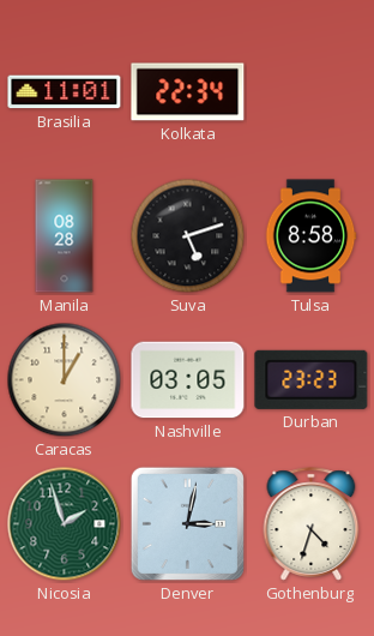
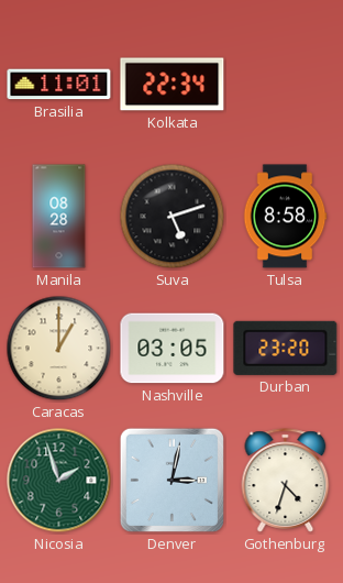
Durban: 23:23 -> 23:20 (286, 348)
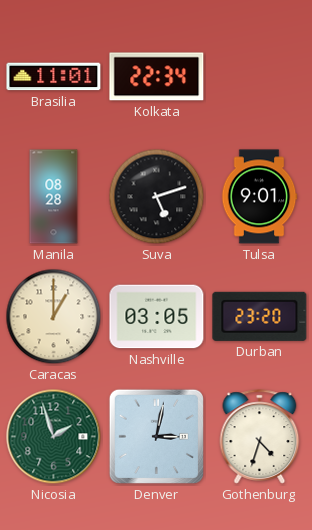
Tulsa: 8:58 -> 9:01 (259, 197)
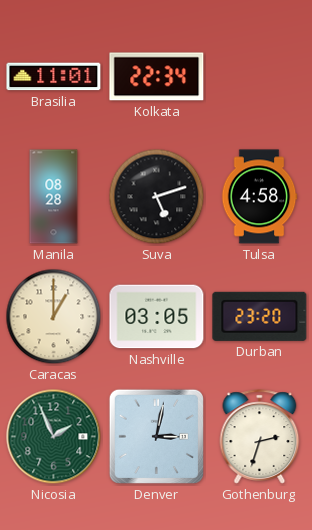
Tulsa: 9:01 -> 4:58 (259, 197)
Nicosia: 1:57 -> 1:56 (54, 437)
Gothenburg: 4:33 -> 2:33 (260, 437)
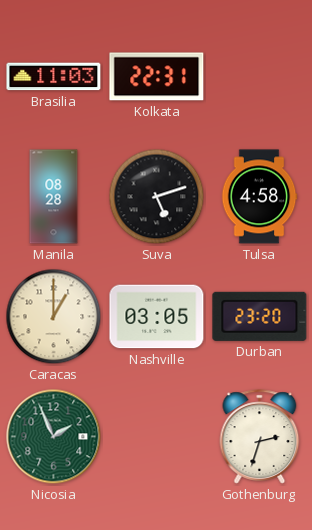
Brasilia: 11:01 -> 11:03 (54, 77)
Kolkata: 22:34 -> 22:31 (157, 77)
Denver: 3:02 -> none (156, 436)
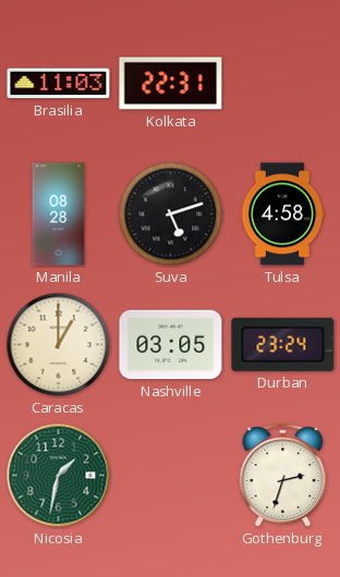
Durban: 23:20 -> 23:24 (283, 344)
Nicosia: 1:56 -> 1:32 (59, 476)
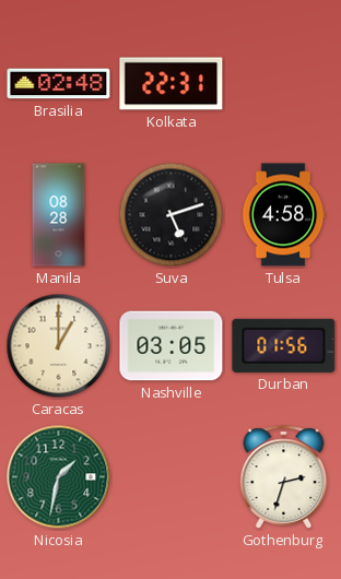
Brasilia: 11:03 -> 02:48 (59, 84)
Durban: 23:24 -> 01:56 (284, 345)
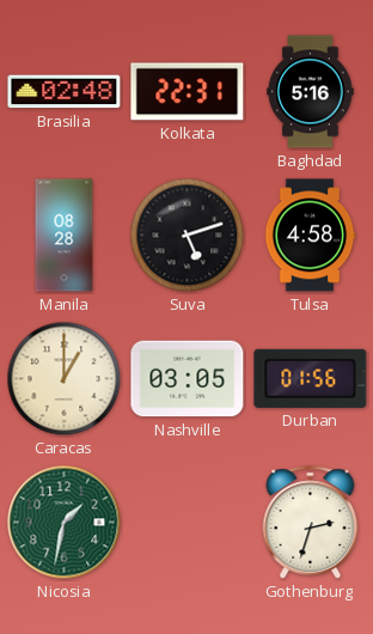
Baghdad: none -> 5:16 (311, 92)
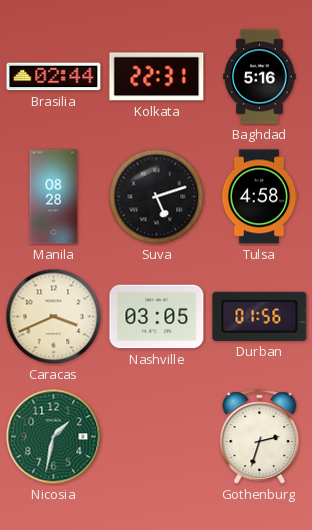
Brasilia: 02:48 -> 02:44 (54, 77)
Caracas: 1:00 -> 3:41 (54, 317)
